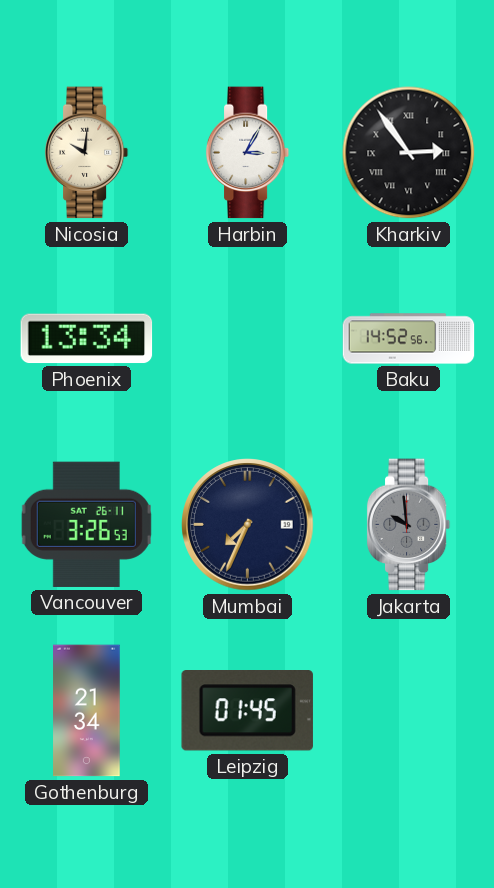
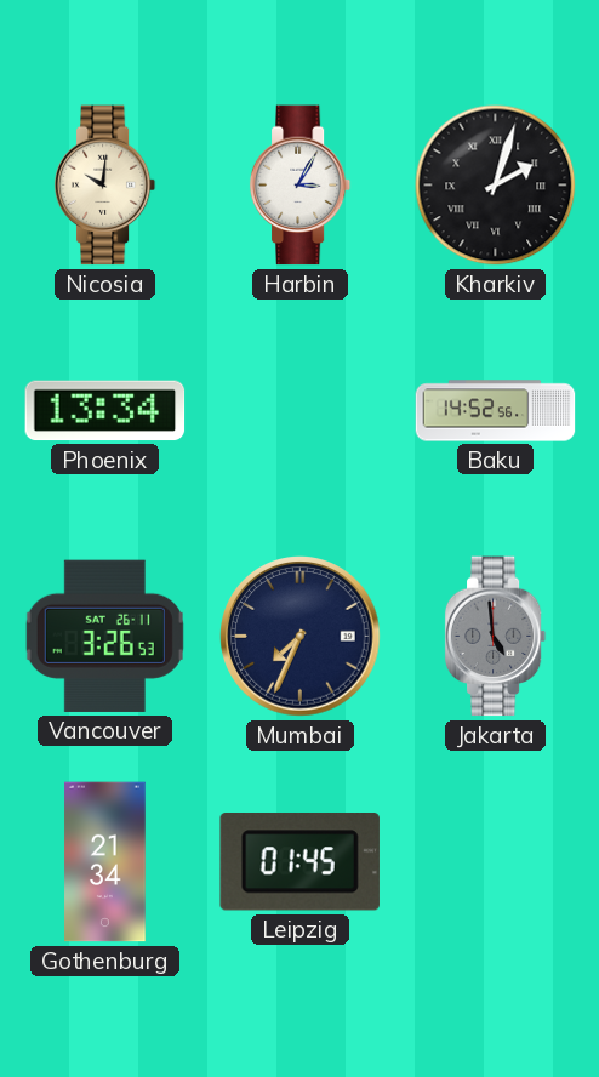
Kharkiv: 2:54 -> 2:03 (496, 186)
Jakarta: 9:59 -> 4:59 (496, 637)
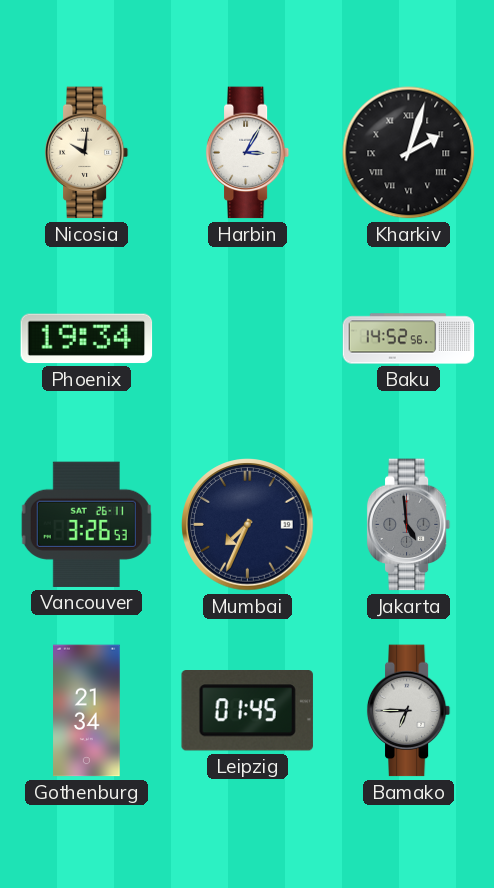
Phoenix: 13:34 -> 19:34 (87, 339)
Bamako: none -> 6:45 (409, 711)
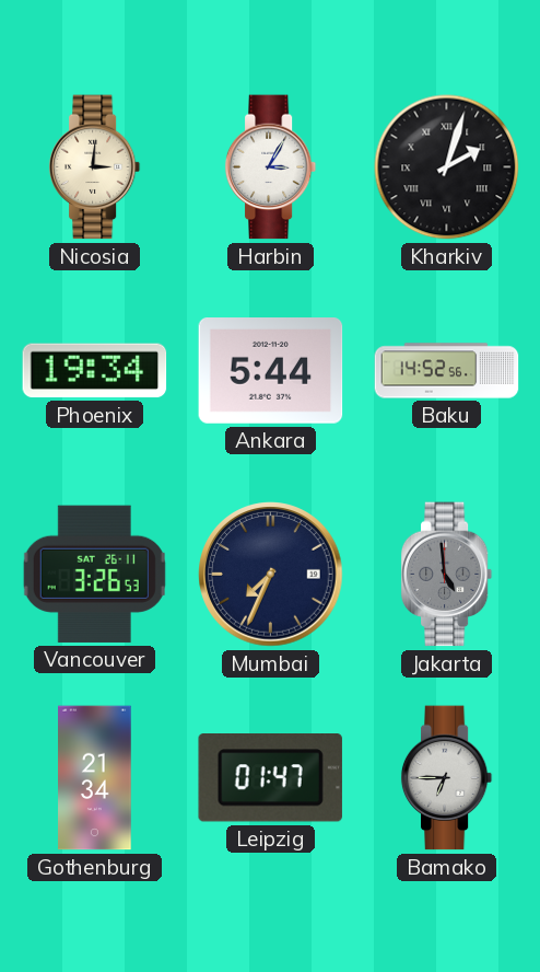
Nicosia: 10:01 -> 3:01 (95, 167)
Ankara: none -> 5:44 (271, 371)
Leipzig: 01:45 -> 01:47 (270, 778)
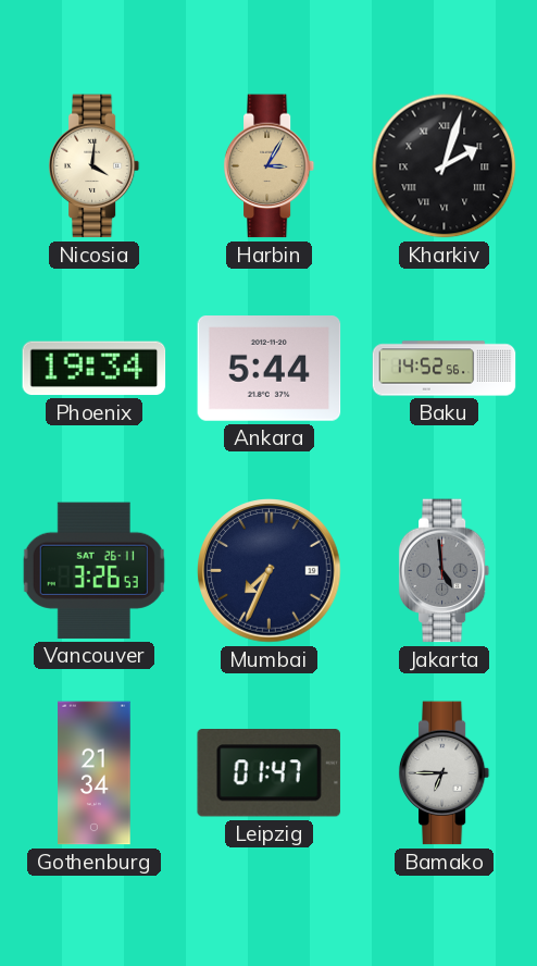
Nicosia: 3:01 -> 4:01 (95, 166)
Harbin dial: white -> champagne (270, 166)
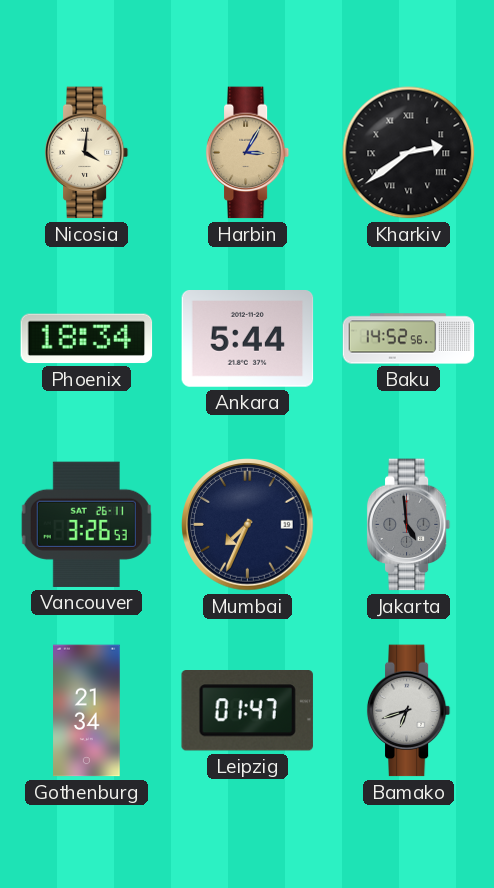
Kharkiv: 2:03 -> 2:39 (409, 153)
Phoenix: 19:34 -> 18:34 (87, 339)
Bamako: 6:45 -> 6:42 (409, 711)
